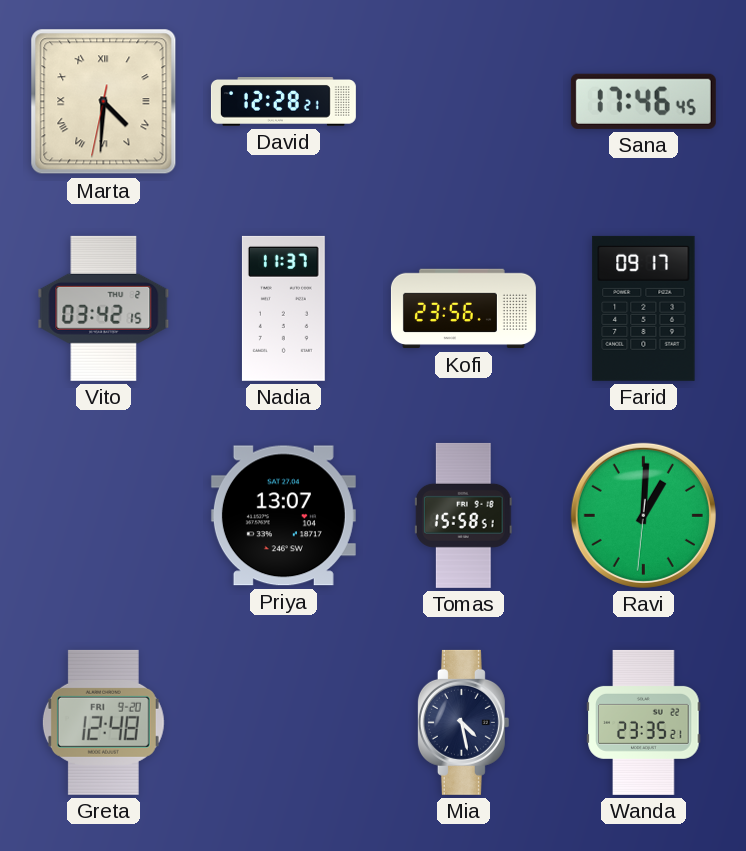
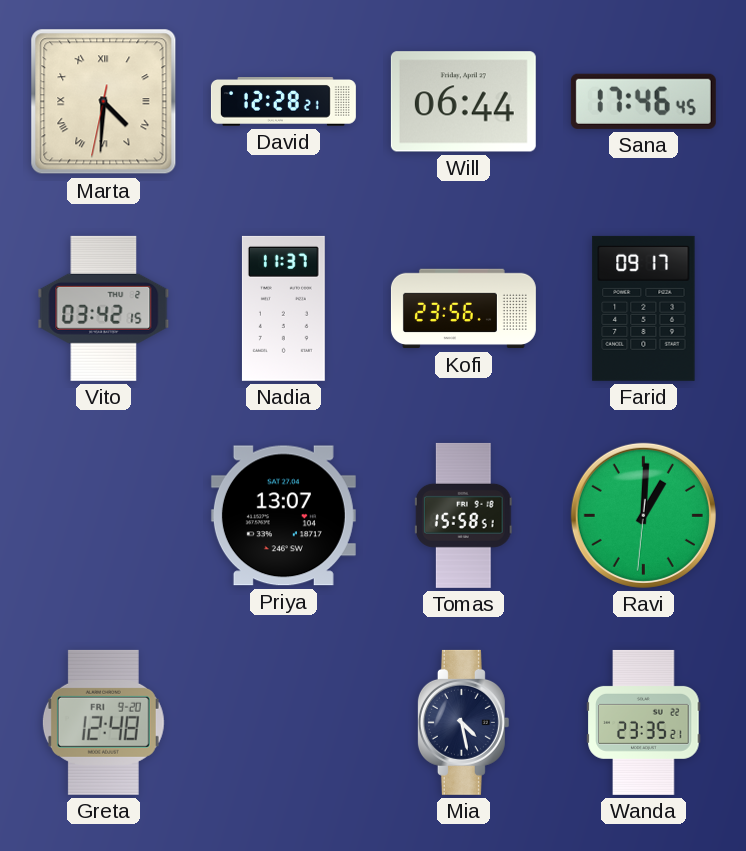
Will: none -> 06:44 (463, 102)
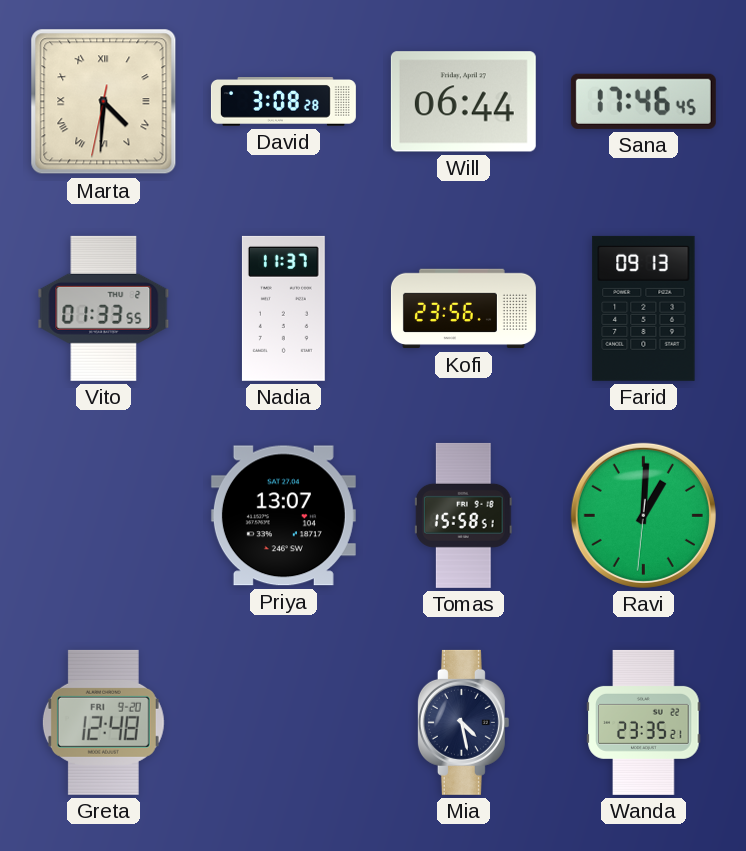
David: 12:28 -> 3:08 (283, 102)
Vito: 03:42 -> 01:33 (104, 308)
Farid: 09:17 -> 09:13 (644, 308)
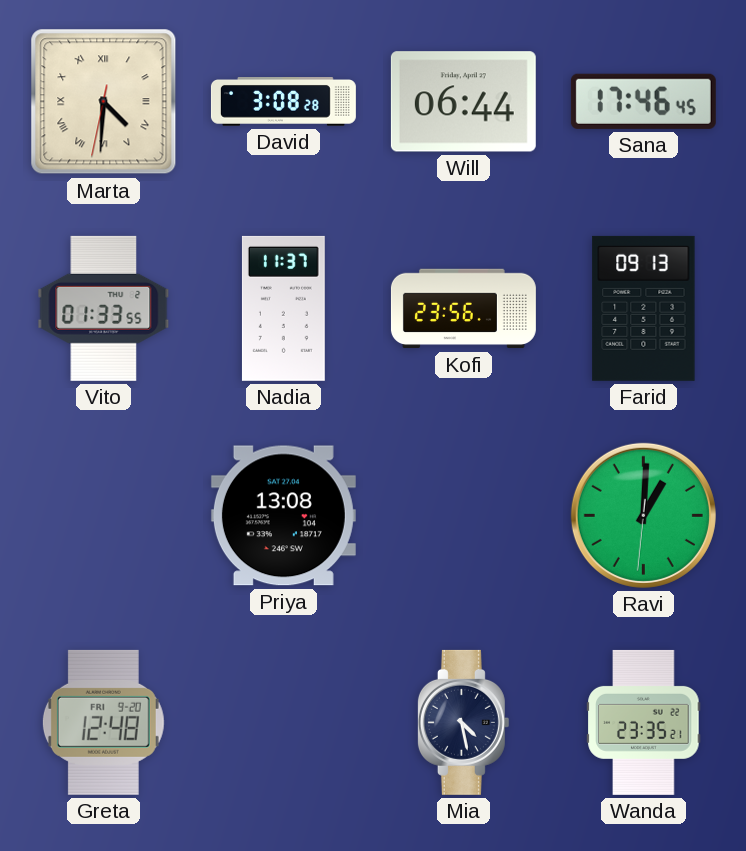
Priya: 13:07 -> 13:08 (283, 516)
Tomas: 15:58 -> none (463, 515)
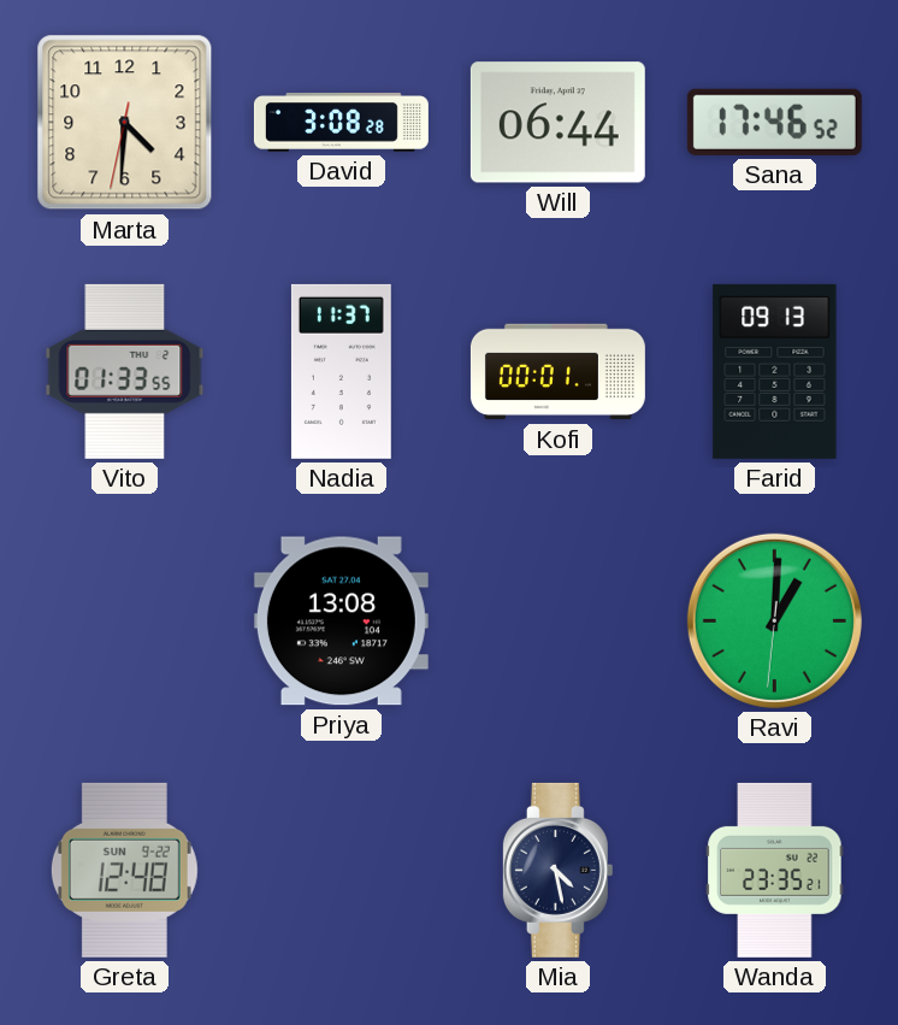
Marta numerals: Roman -> Arabic (125, 123)
Sana: 17:46:45 -> 17:46:52 (774, 122)
Kofi: 23:56 -> 00:01 (557, 372)
Greta date: FRI 9-20 -> SUN 9-22 (124, 870)
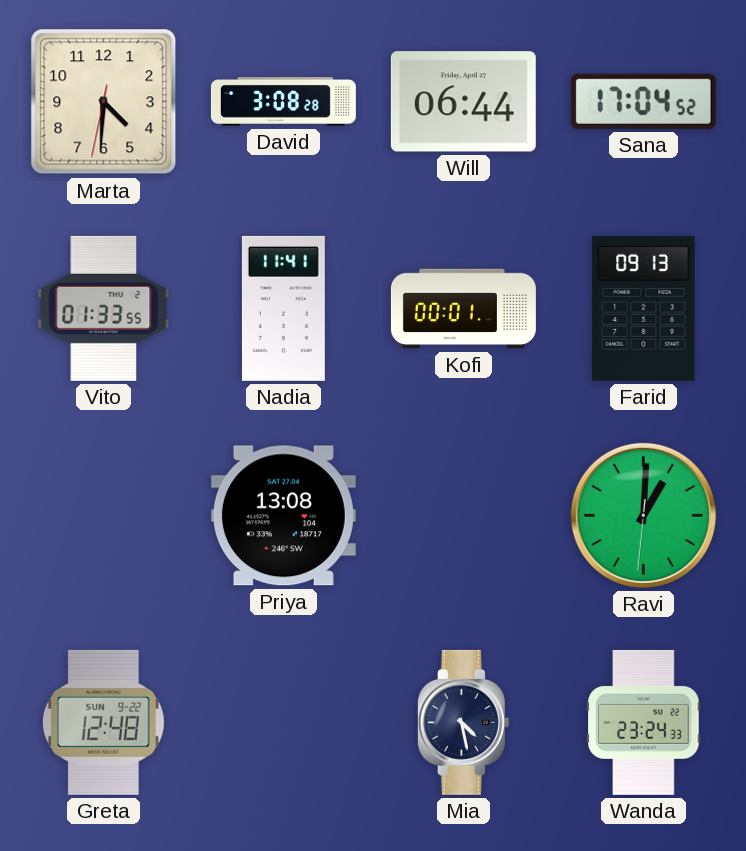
Sana: 17:46 -> 17:04 (643, 101)
Nadia: 11:37 -> 11:41 (283, 308)
Wanda: 23:35 -> 23:24 (644, 722)
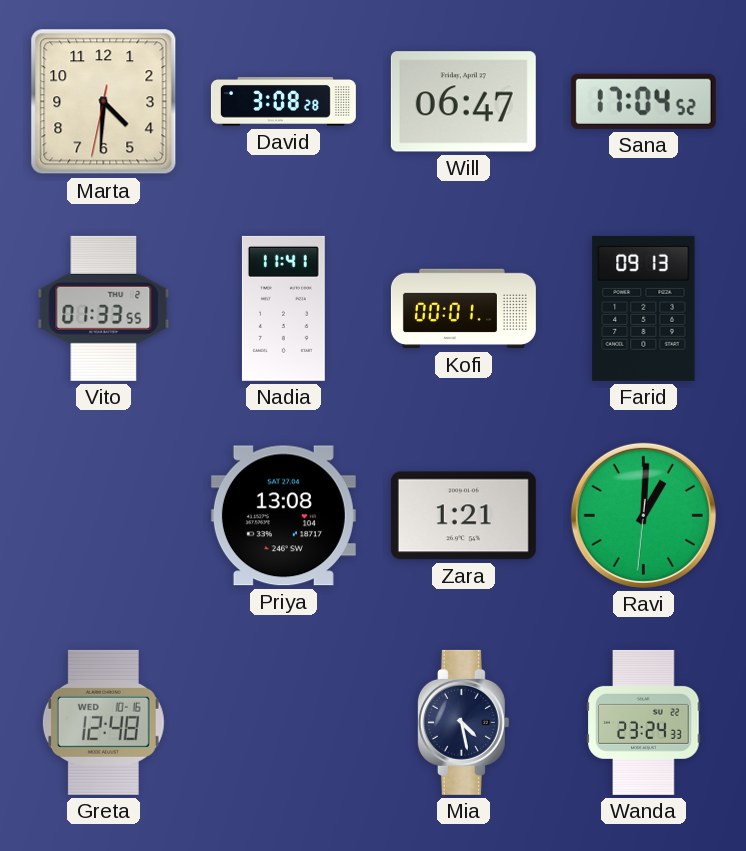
Will: 06:44 -> 06:47 (463, 102)
Zara: none -> 1:21 (463, 516)
Greta date: SUN 9-22 -> WED 10-16 (103, 722)
